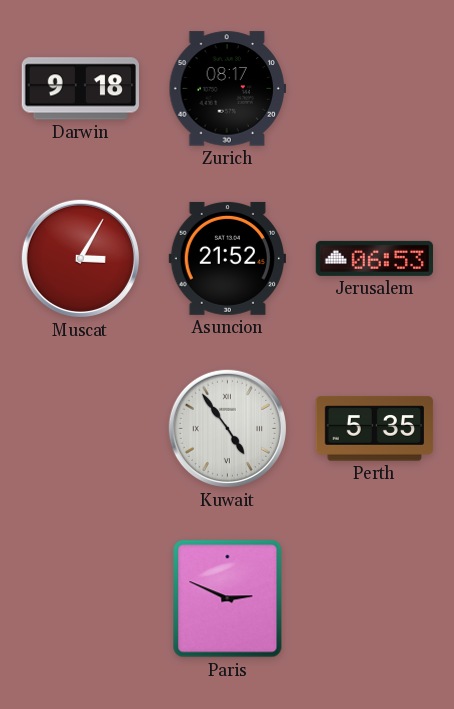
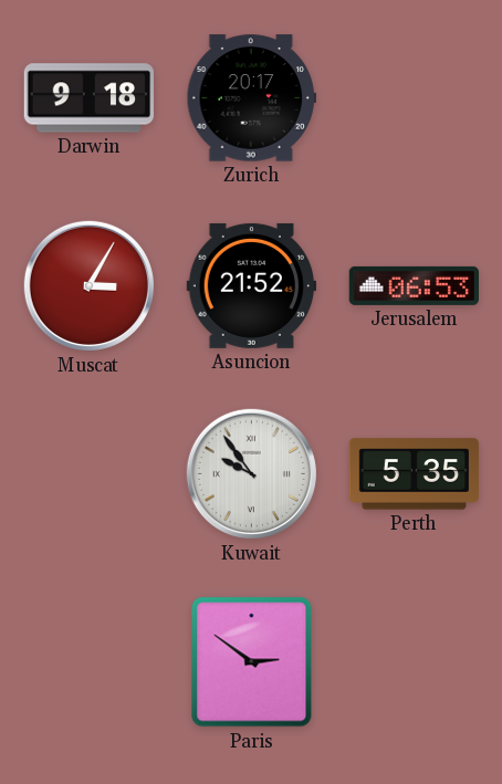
Zurich: 08:17 -> 20:17 (252, 98)
Kuwait: 4:54 -> 9:54 (251, 473)
Paris: 2:49 -> 2:51 (252, 662)
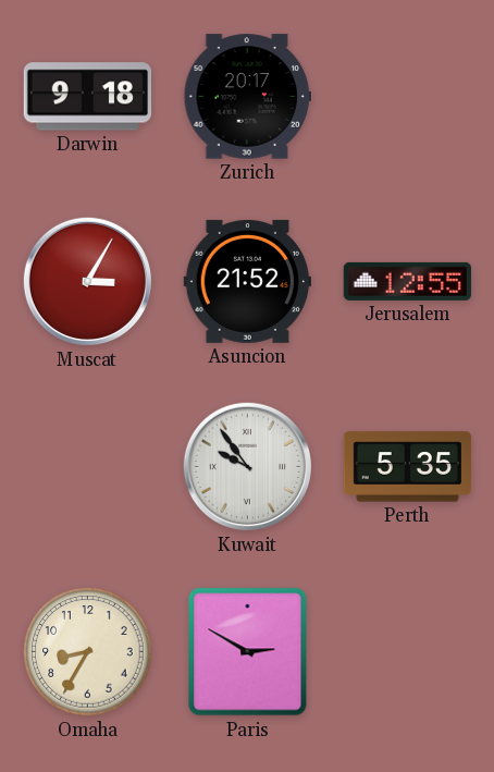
Jerusalem: 06:53 -> 12:55 (407, 281)
Omaha: none -> 8:35 (88, 652)
Paris: 2:51 -> 2:50 (248, 652)
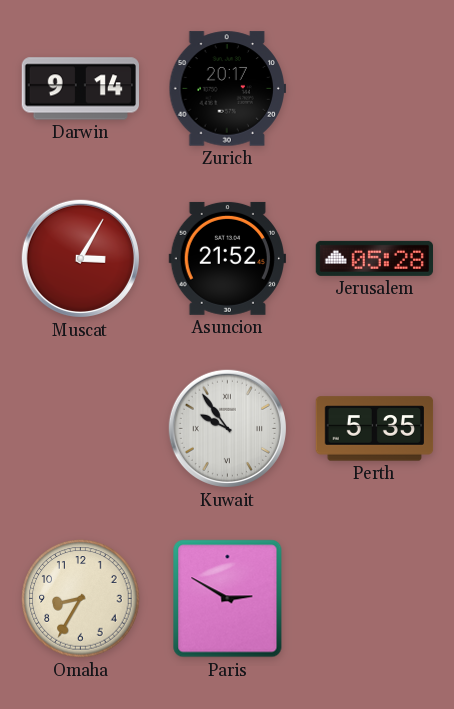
Darwin: 9:18 -> 9:14 (80, 89)
Jerusalem: 12:55 -> 05:28 (374, 258)
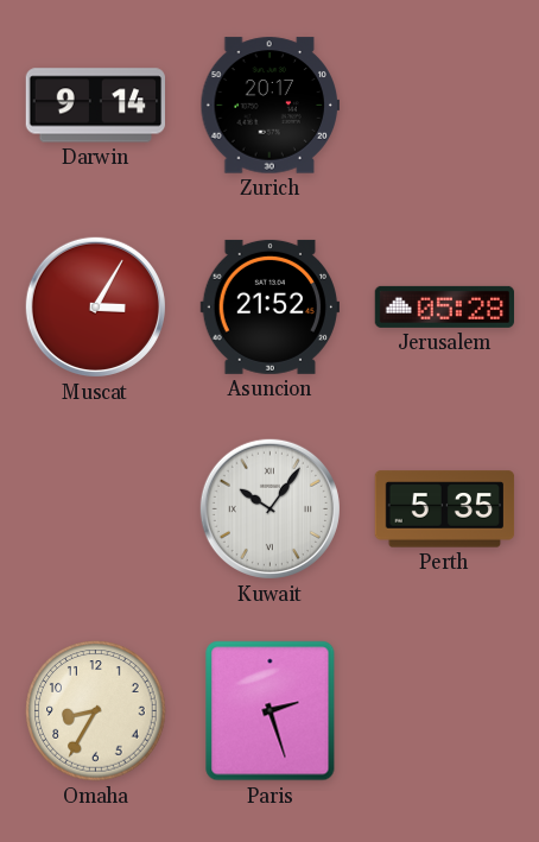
Kuwait: 9:54 -> 10:06 (269, 508)
Paris: 2:50 -> 2:27 (271, 711)
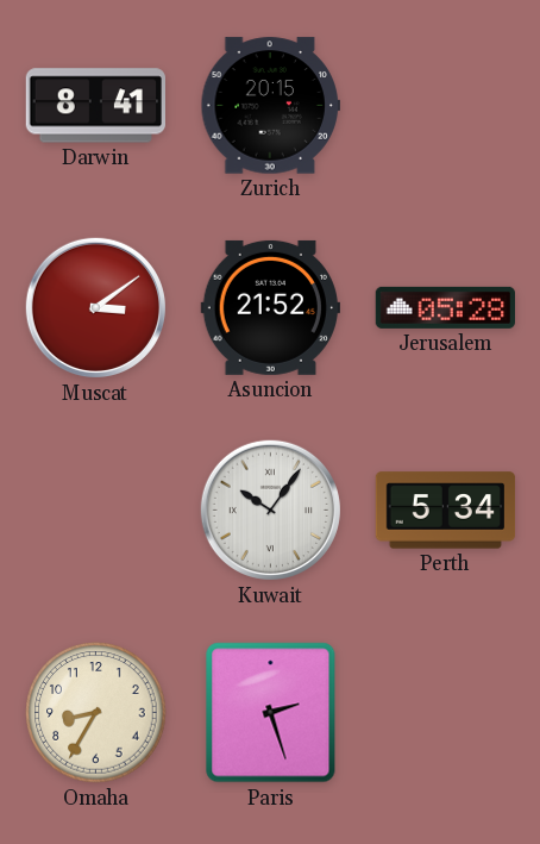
Darwin: 9:14 -> 8:41 (95, 106)
Zurich: 20:17 -> 20:15 (271, 106)
Muscat: 3:05 -> 3:09 (95, 307)
Perth: 5:35 -> 5:34 (446, 511)
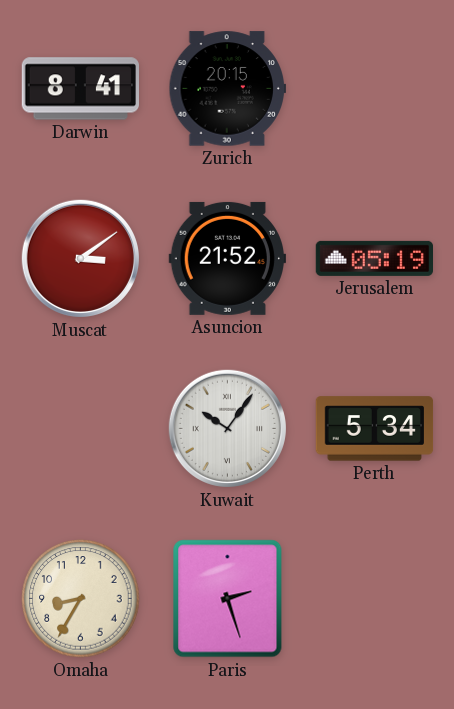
Jerusalem: 05:28 -> 05:19 (374, 258)
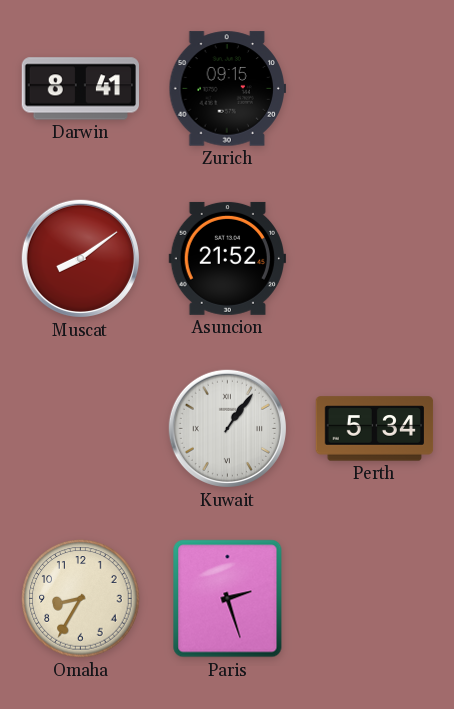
Zurich: 20:15 -> 09:15 (228, 89)
Muscat: 3:09 -> 8:09 (80, 258)
Jerusalem: 05:19 -> none (374, 258)
Kuwait: 10:06 -> 1:06 (227, 428)
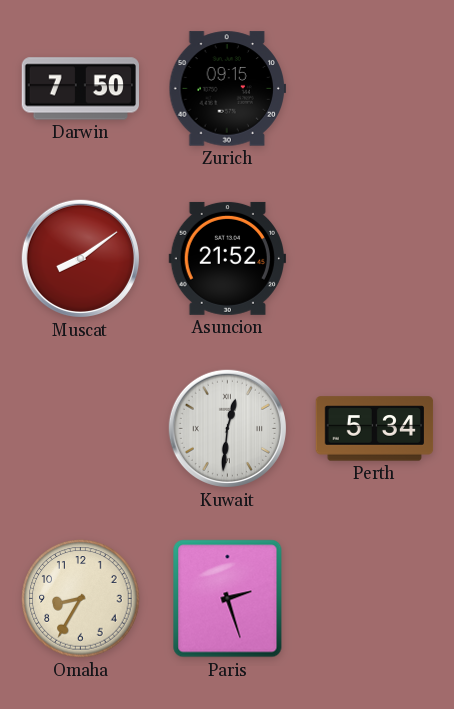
Darwin: 8:41 -> 7:50 (80, 89)
Kuwait: 1:06 -> 12:31 (227, 428)
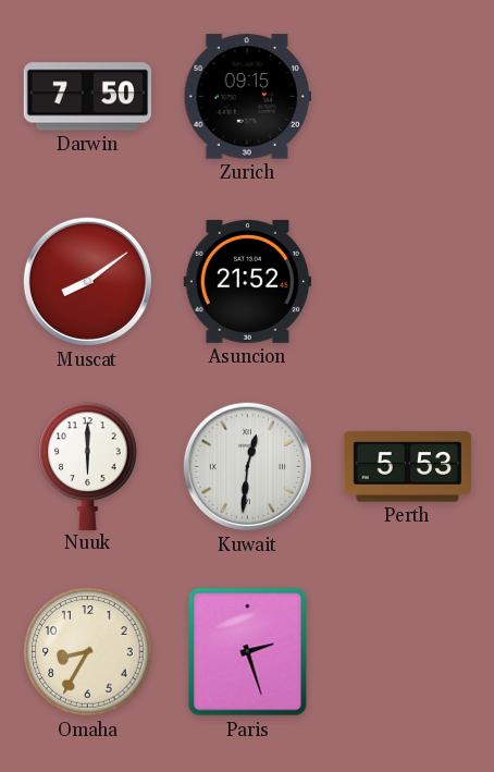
Nuuk: none -> 6:00 (88, 466)
Perth: 5:34 -> 5:53 (408, 467)
